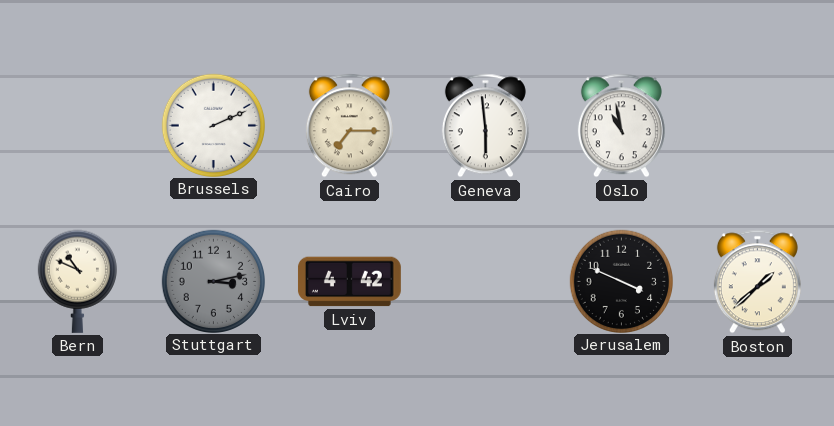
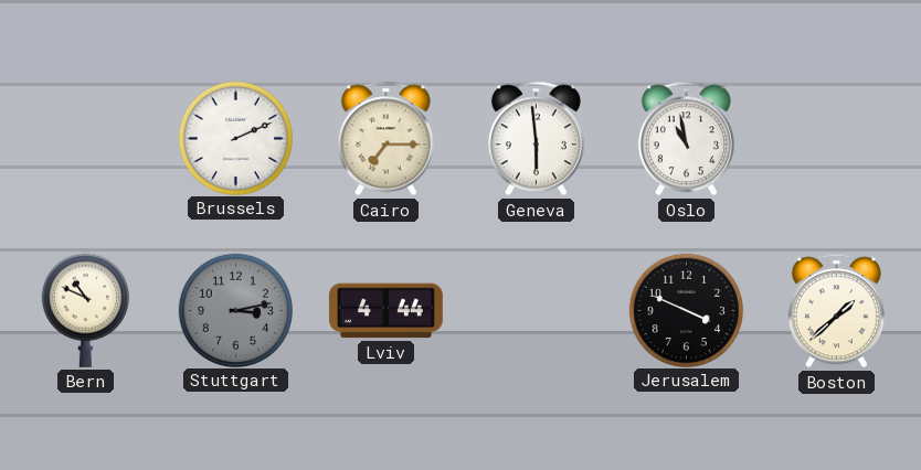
Lviv: 4:42 -> 4:44 (385, 311)
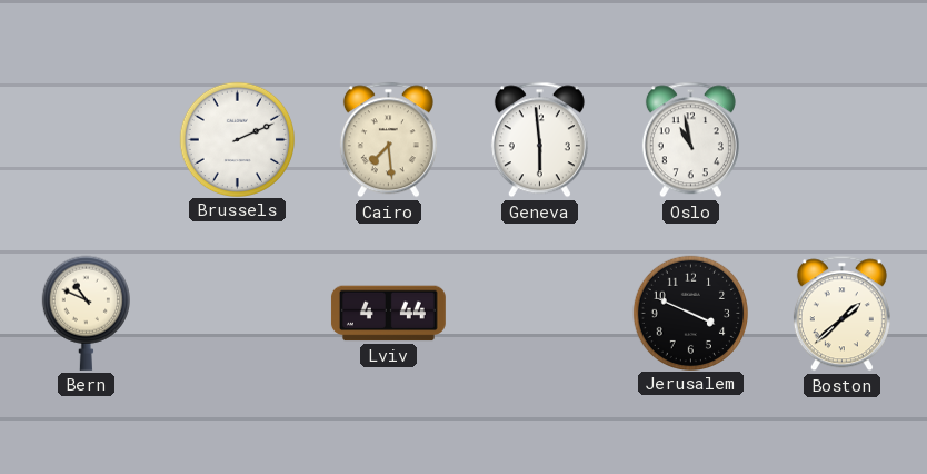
Cairo: 7:15 -> 7:29 (388, 140)
Stuttgart: 3:13 -> none (235, 310)
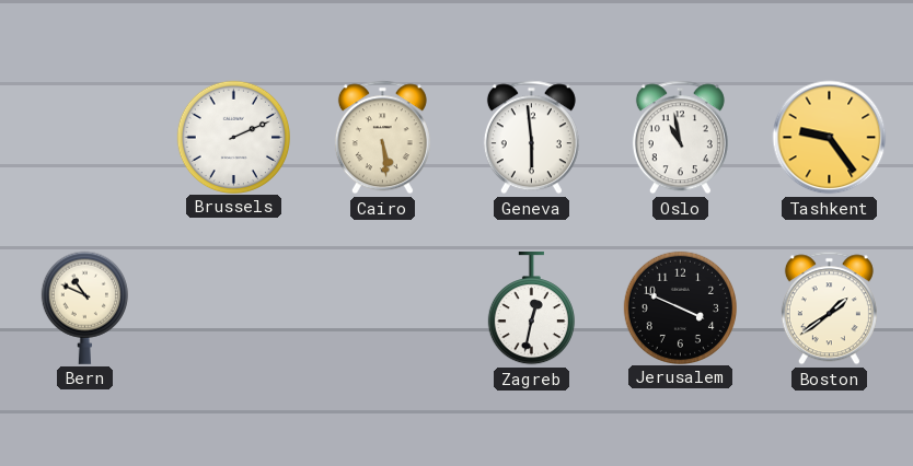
Cairo: 7:29 -> 5:29 (382, 138)
Tashkent: none -> 9:24 (830, 138)
Lviv: 4:44 -> none (388, 314)
Zagreb: none -> 12:32 (531, 308)
Boston: 1:38 -> 1:39 (829, 308)
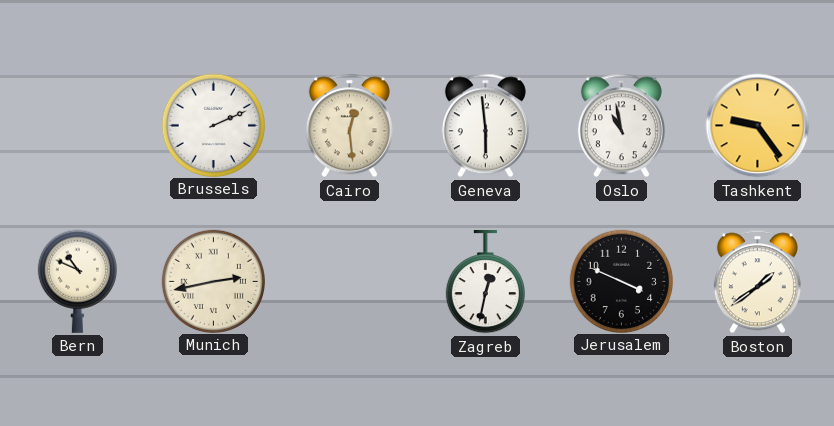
Cairo: 5:29 -> 12:29 (349, 126)
Munich: none -> 2:43 (213, 281)
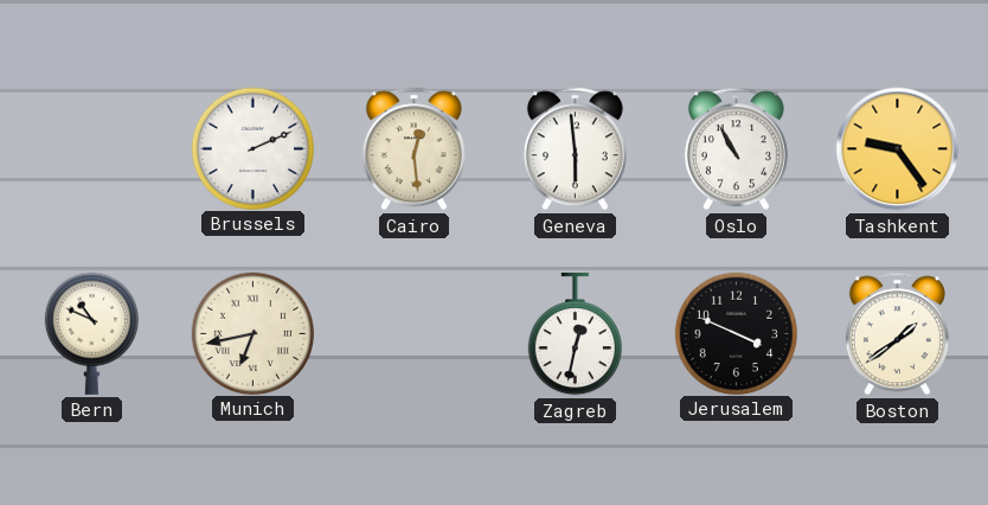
Oslo: 10:58 -> 10:55 (736, 149)
Munich: 2:43 -> 6:43 (252, 333)
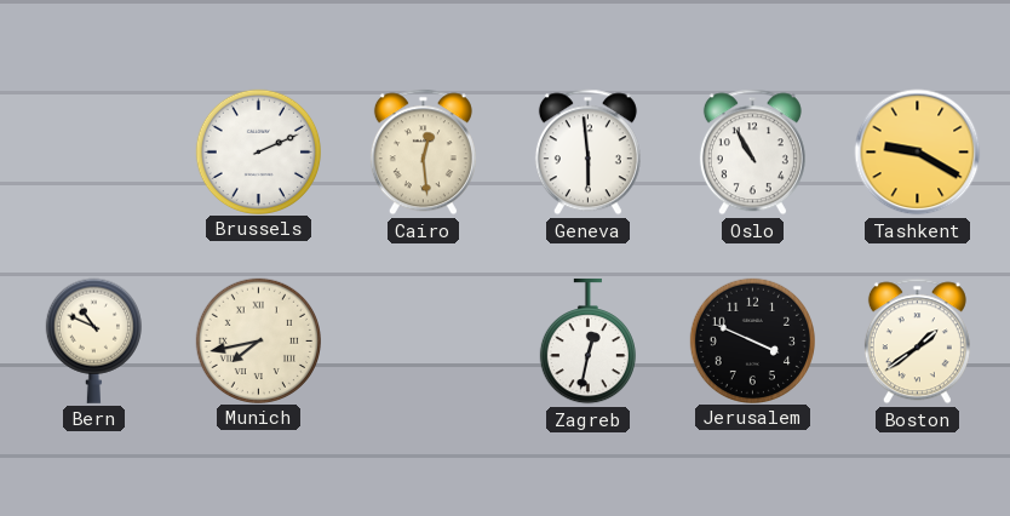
Tashkent: 9:24 -> 9:20 (918, 153)
Munich: 6:43 -> 7:43 (258, 340)
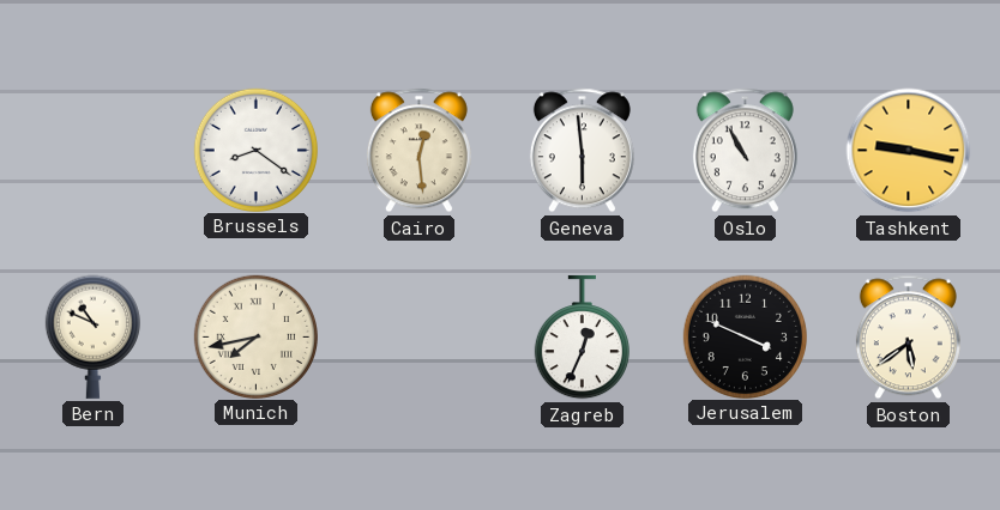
Brussels: 2:11 -> 8:21 (255, 150)
Tashkent: 9:20 -> 9:17 (909, 151)
Zagreb: 12:32 -> 12:34 (582, 338)
Boston: 1:39 -> 5:39 (908, 338)
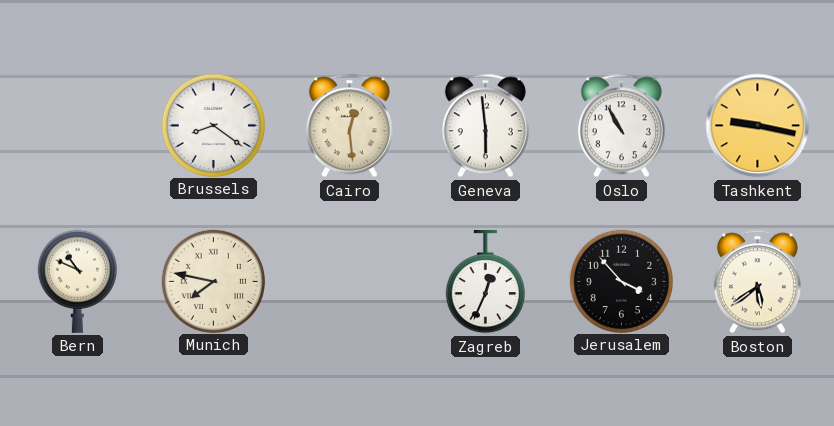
Munich: 7:43 -> 7:47 (213, 281)
Jerusalem: 3:49 -> 3:53 (621, 281)
